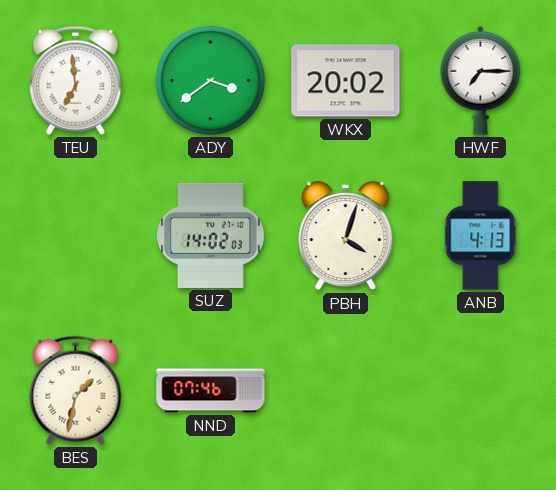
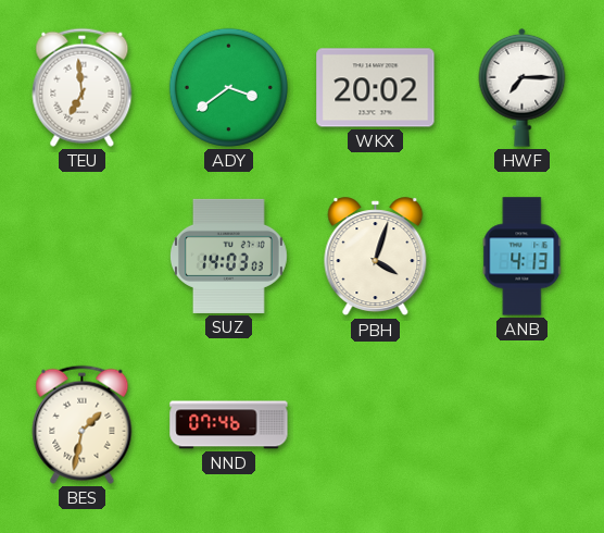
SUZ: 14:02 -> 14:03 (229, 256)
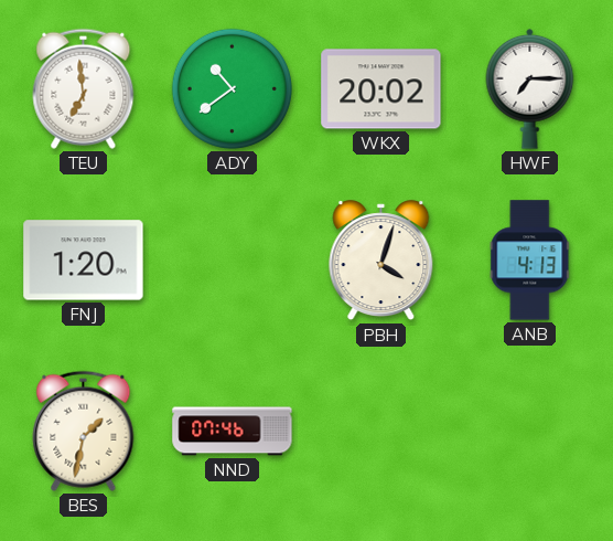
ADY: 3:39 -> 10:39 (232, 88)
FNJ: none -> 1:20 (84, 261)
SUZ: 14:03 -> none (229, 256)
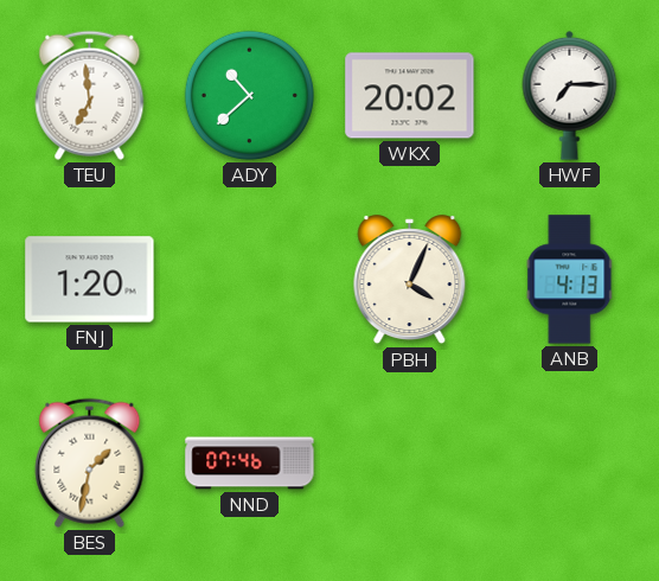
ADY: 10:39 -> 10:38 (249, 95)
PBH: 4:03 -> 4:04 (410, 280)
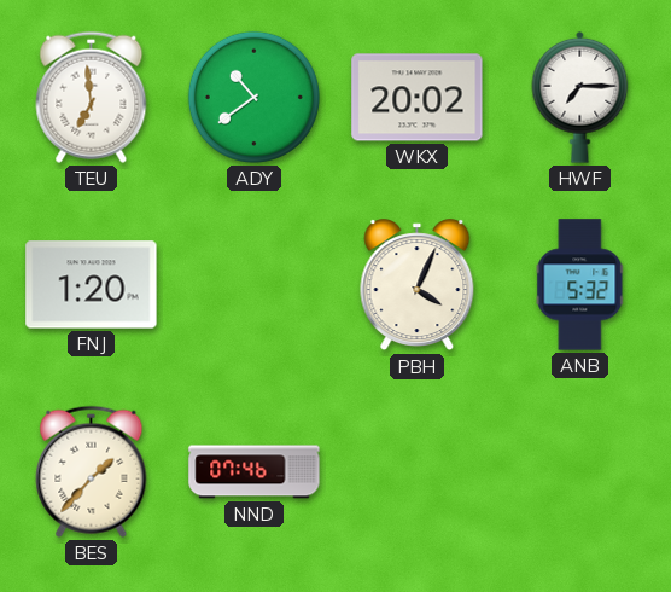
ADY: 10:38 -> 10:39 (253, 97)
ANB: 4:13 -> 5:32 (580, 285)
BES: 1:32 -> 1:37 (92, 471)
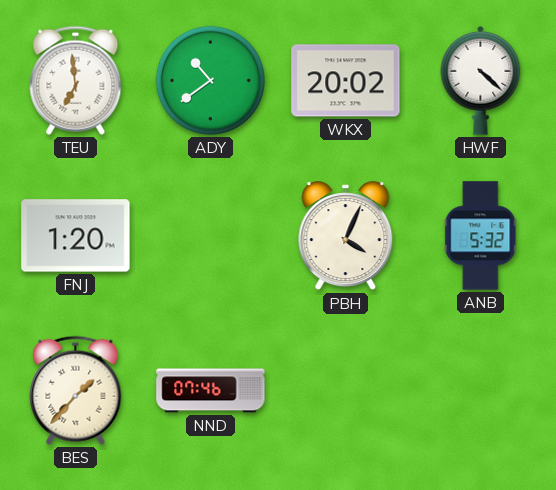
HWF: 7:15 -> 4:22 (481, 80)
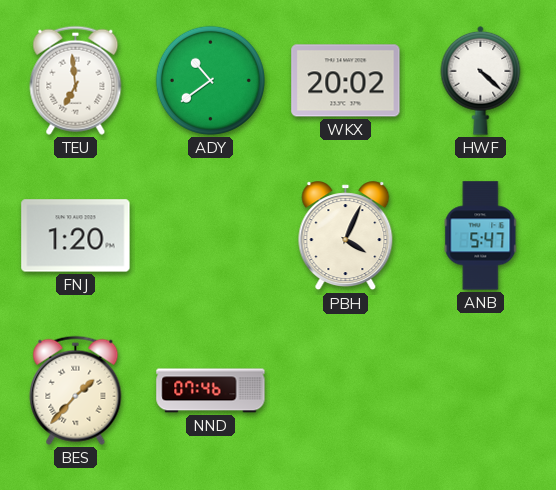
ANB: 5:32 -> 5:47 (481, 236)
